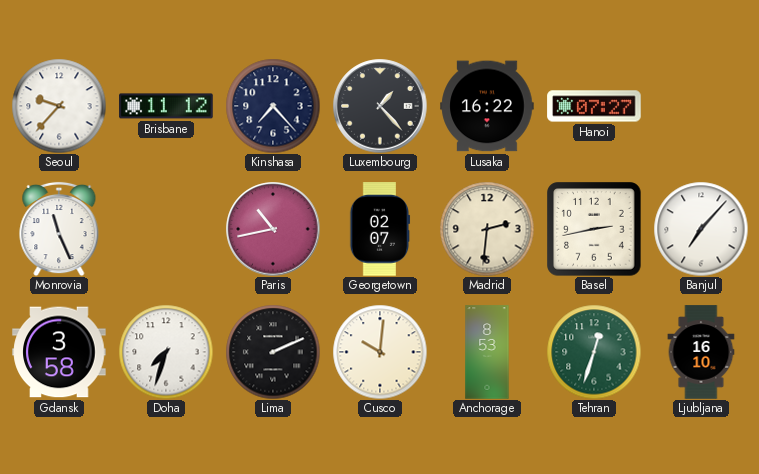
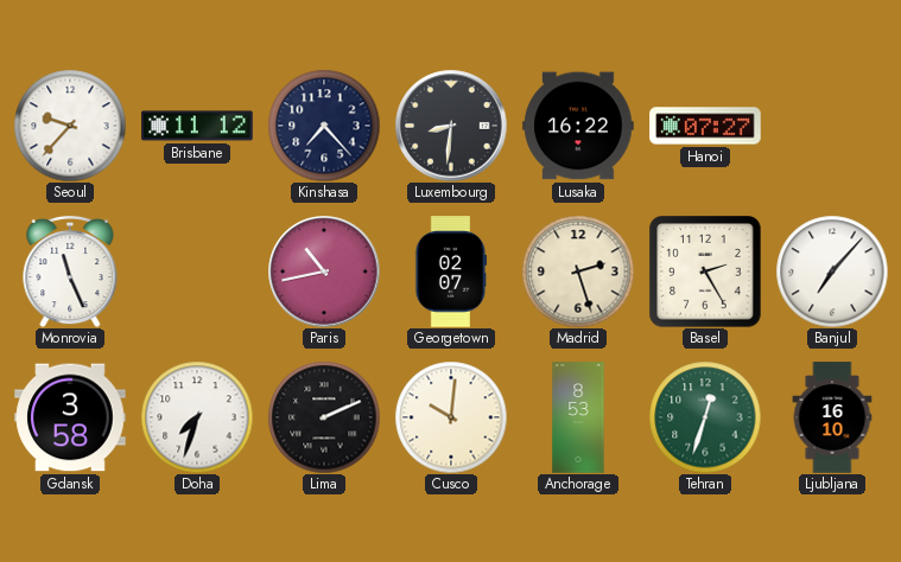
Luxembourg: 1:23 -> 8:31 (451, 126)
Madrid: 2:31 -> 2:27 (578, 272)
Basel: 2:43 -> 2:25 (705, 272)
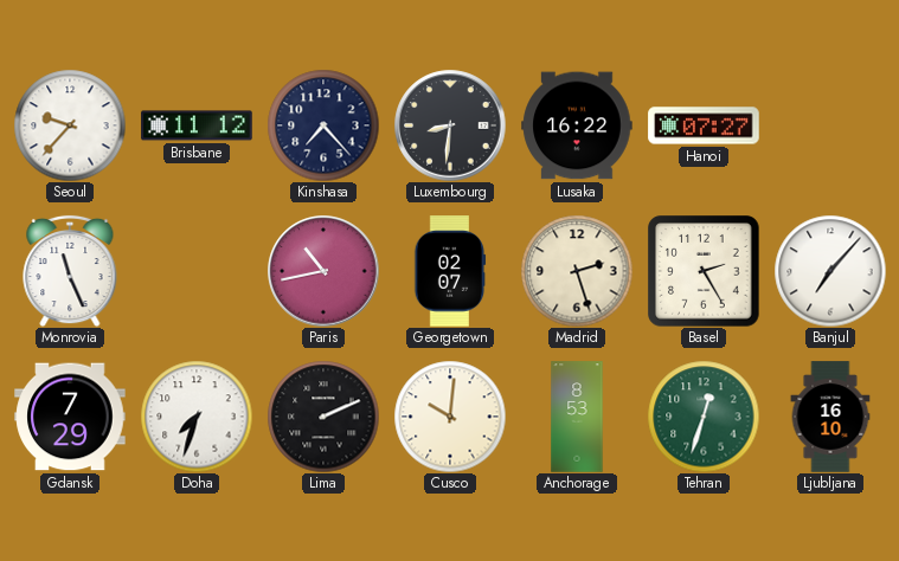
Gdansk: 3:58 -> 7:29 (70, 417)
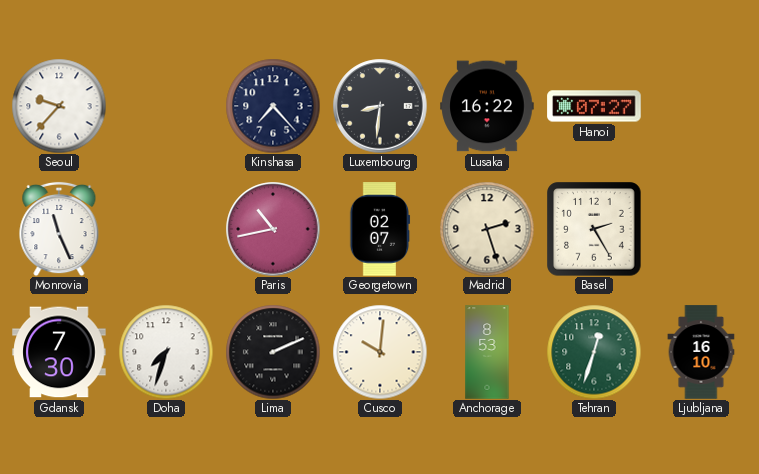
Brisbane: 11:12 -> none (197, 125)
Banjul: 7:07 -> none (830, 271)
Gdansk: 7:29 -> 7:30 (59, 352)
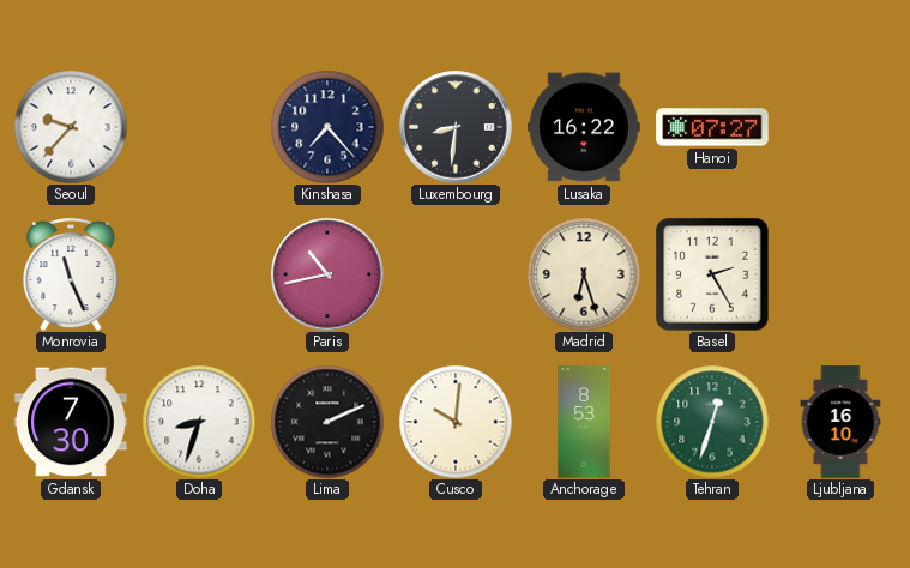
Georgetown: 02:07 -> none (380, 229)
Madrid: 2:27 -> 6:27 (584, 274)
Doha: 7:33 -> 8:33 (199, 422)
